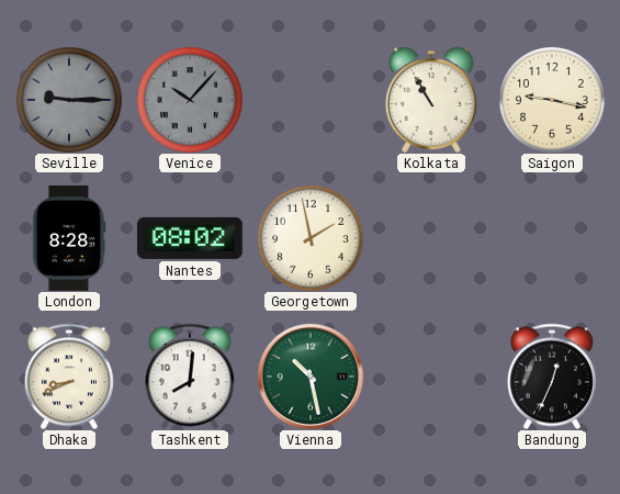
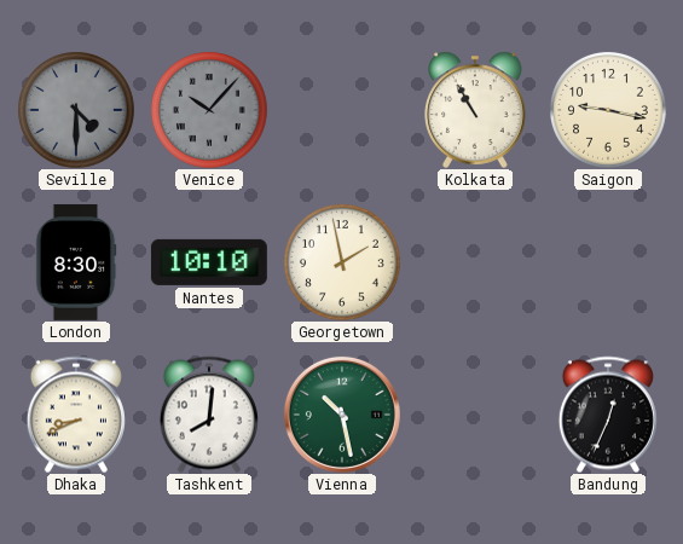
Seville: 9:15 -> 4:30 (76, 110)
London: 8:28 -> 8:30 (76, 262)
Nantes: 08:02 -> 10:10 (209, 262)
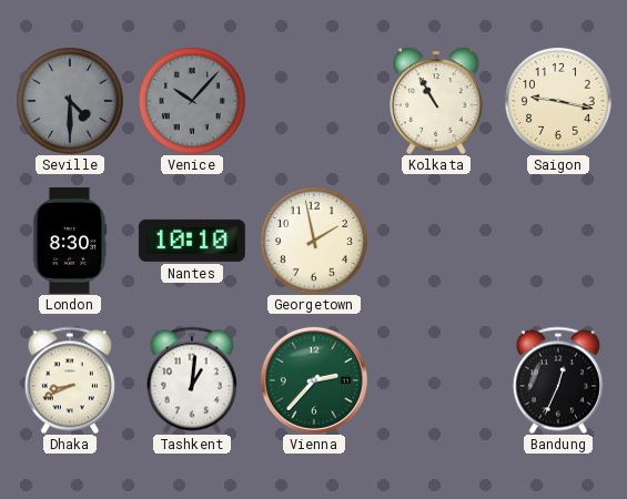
Tashkent: 8:01 -> 1:01 (192, 380)
Vienna: 10:28 -> 2:37 (314, 380)
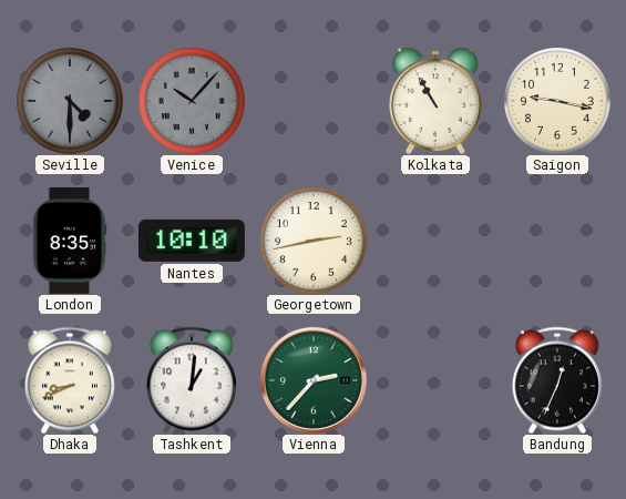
London: 8:30 -> 8:35 (70, 241)
Georgetown: 1:58 -> 2:43 (314, 241)
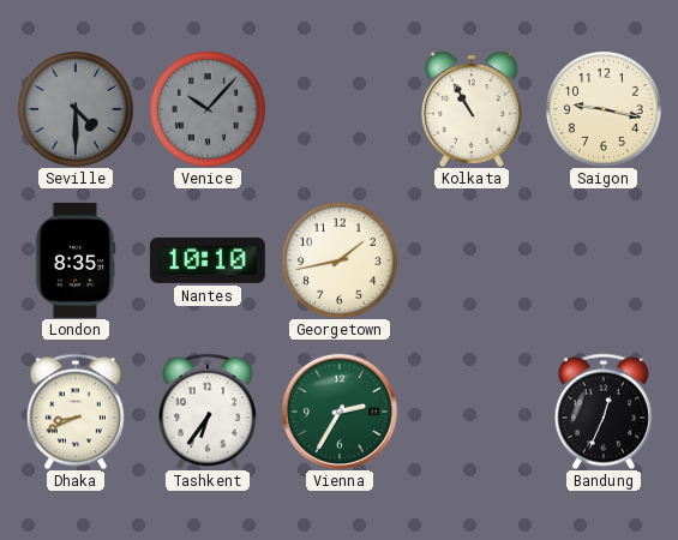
Georgetown: 2:43 -> 1:43 (340, 260)
Tashkent: 1:01 -> 6:36 (208, 412)
Vienna: 2:37 -> 2:35 (340, 412)
